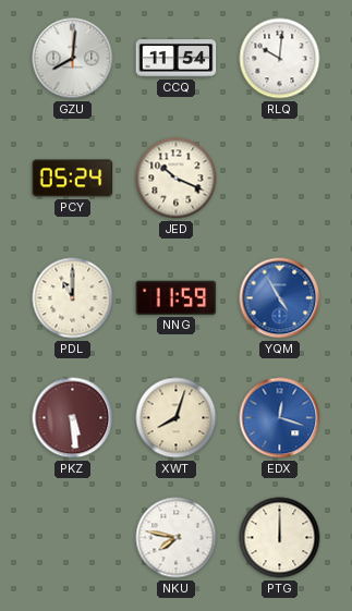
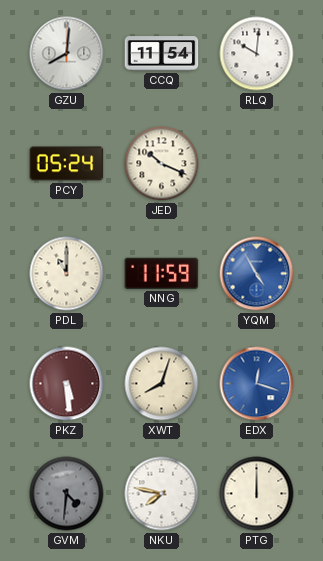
GVM: none -> 4:31 (67, 494)
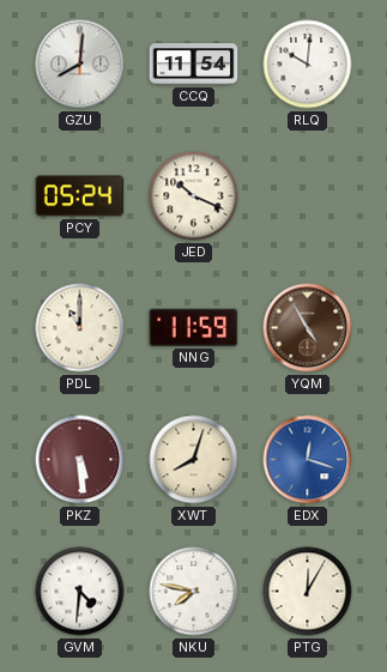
YQM dial: blue -> brown (308, 328)
GVM dial: grey -> white (80, 592)
PTG: 12:00 -> 12:05 (308, 592)
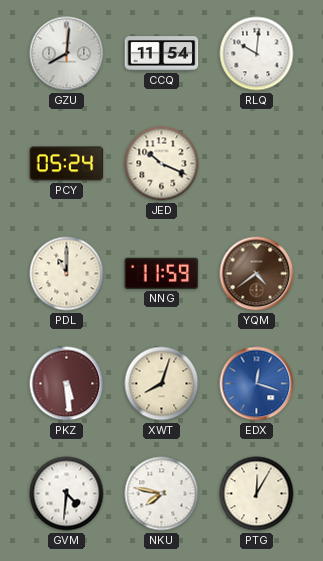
YQM: 4:55 -> 4:39 (257, 274)
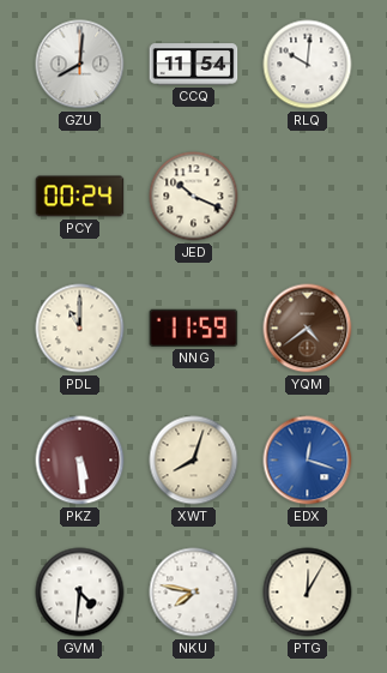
PCY: 05:24 -> 00:24 (80, 197)
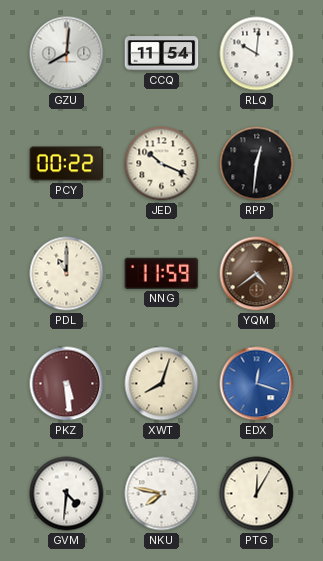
PCY: 00:24 -> 00:22 (67, 164)
RPP: none -> 12:31 (257, 164)
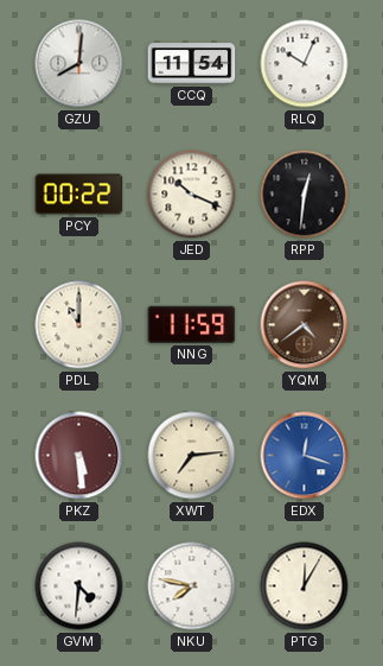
RLQ: 10:01 -> 10:04 (305, 64)
XWT: 8:03 -> 7:14 (192, 456)
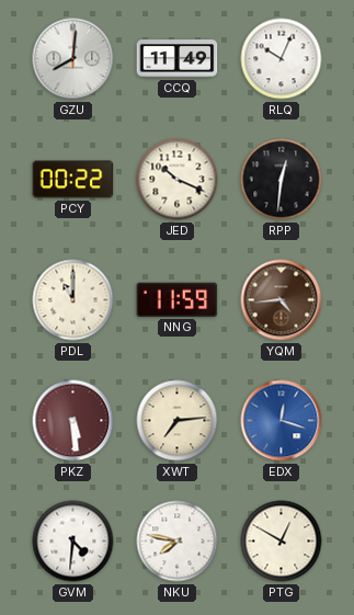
CCQ: 11:54 -> 11:49 (178, 59)
YQM: 4:39 -> 4:44 (282, 300)
PTG: 12:05 -> 12:50 (282, 542)
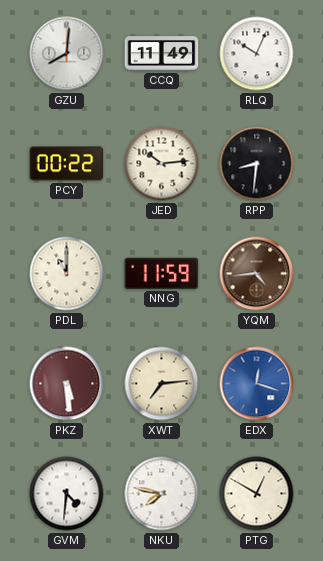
JED: 10:19 -> 10:14 (162, 164)
RPP: 12:31 -> 8:31 (257, 164)
